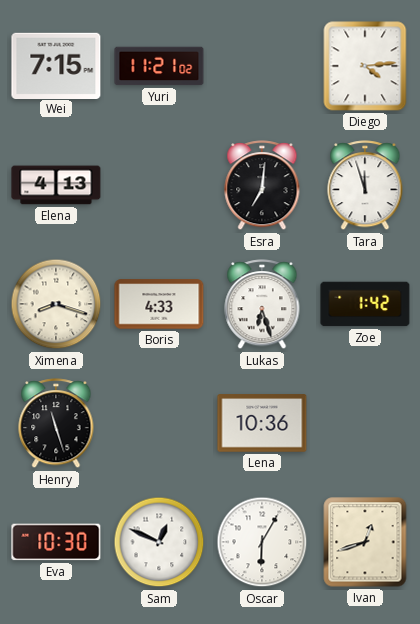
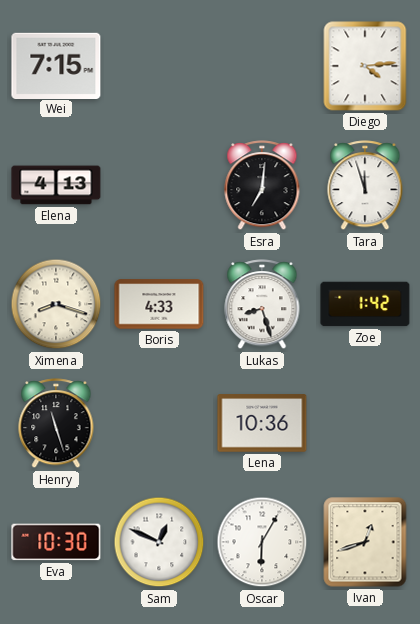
Yuri: 11:21 -> none (159, 66)
Lukas: 6:27 -> 8:27 (262, 305)
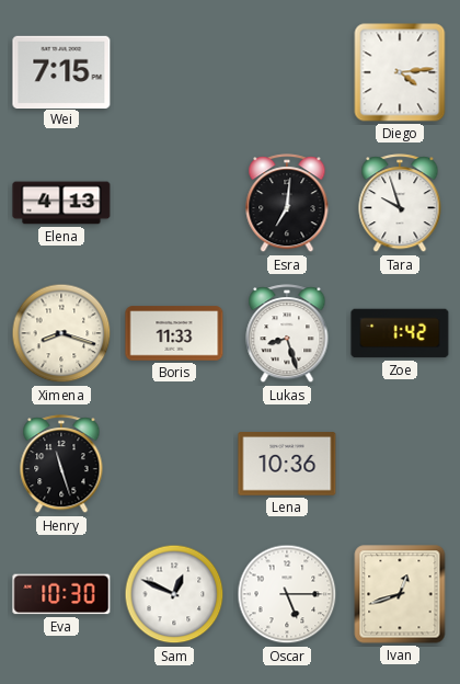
Tara: 11:57 -> 9:57 (400, 204)
Boris: 4:33 -> 11:33 (174, 333)
Oscar: 6:05 -> 5:15 (287, 594)
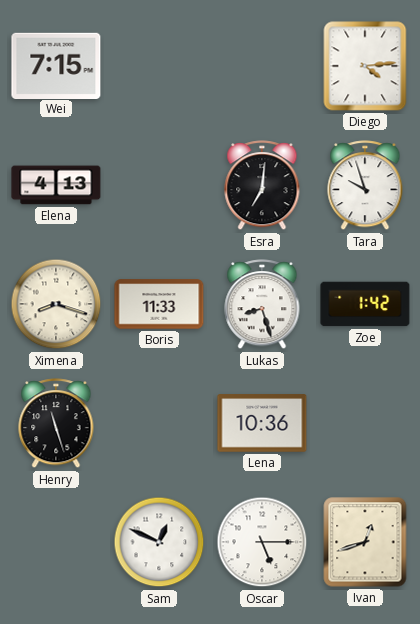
Eva: 10:30 -> none (61, 594)
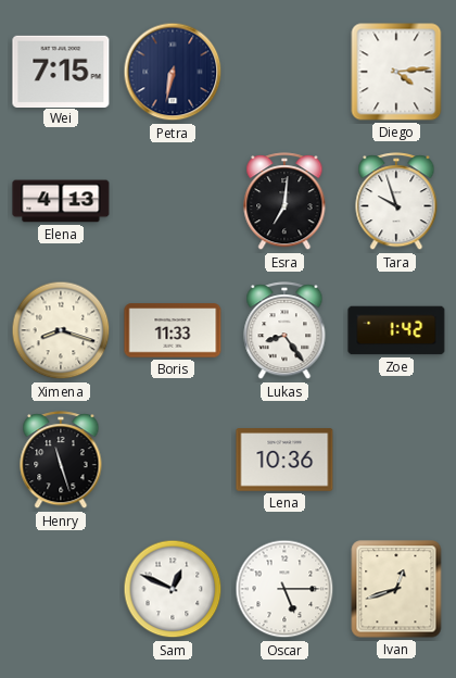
Petra: none -> 6:32 (173, 72)
Lukas: 8:27 -> 8:24 (284, 331)
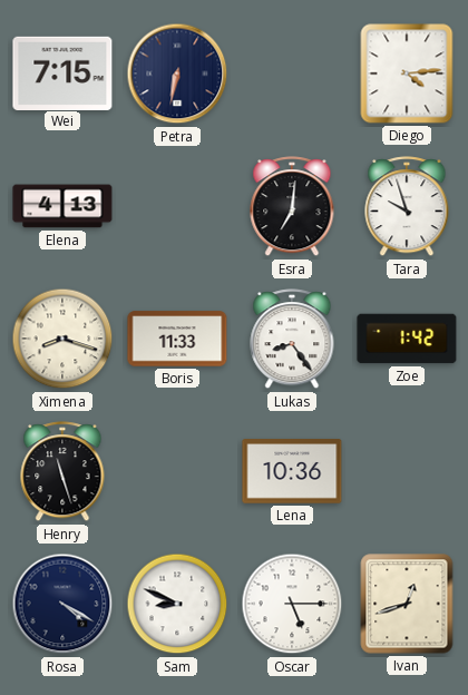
Rosa: none -> 4:20 (62, 604)
Sam: 12:49 -> 8:49 (177, 604)
